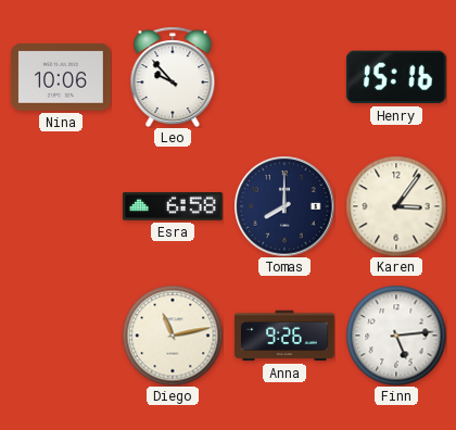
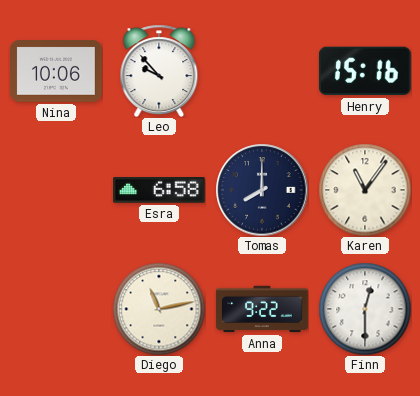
Karen: 3:06 -> 11:06 (365, 190)
Anna: 9:26 -> 9:22 (262, 309)
Finn: 5:14 -> 12:30 (365, 309)
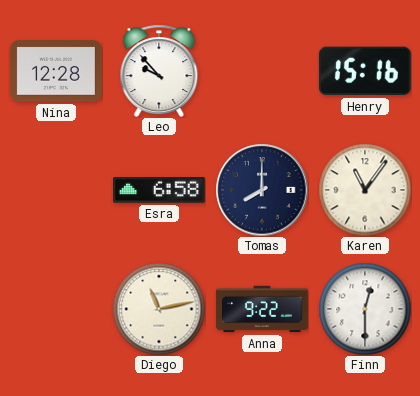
Nina: 10:06 -> 12:28 (56, 71)
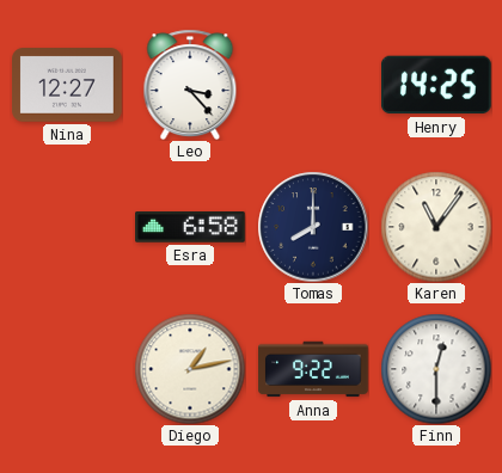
Nina: 12:28 -> 12:27 (67, 85)
Leo: 9:53 -> 3:23 (190, 85)
Henry: 15:16 -> 14:25 (436, 85)
Diego: 11:13 -> 1:13 (190, 369)
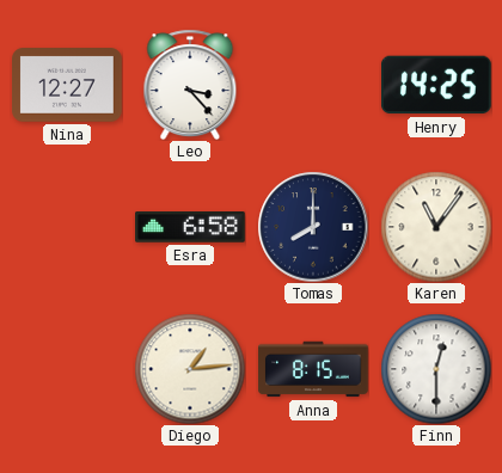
Diego: 1:13 -> 1:14 (190, 369)
Anna: 9:22 -> 8:15 (313, 369)
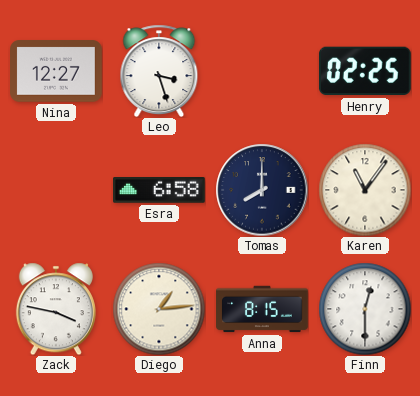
Leo: 3:23 -> 3:27 (159, 71)
Henry: 14:25 -> 02:25 (365, 71)
Zack: none -> 3:47 (56, 309)
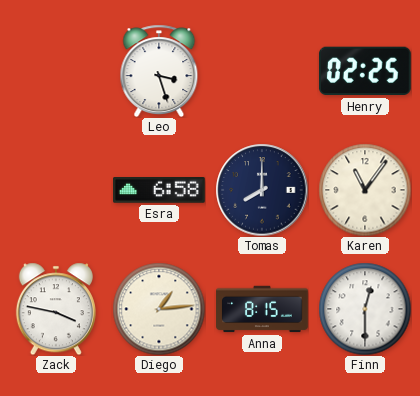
Nina: 12:27 -> none (56, 71)
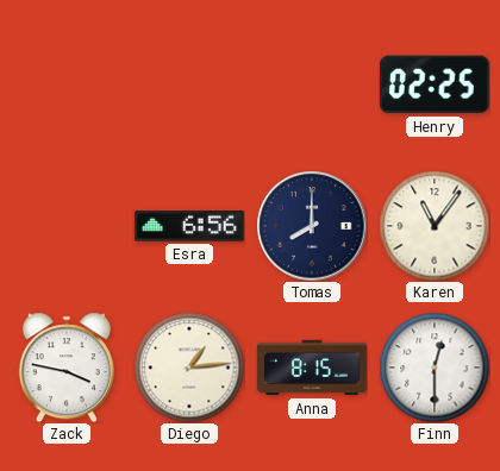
Leo: 3:27 -> none (159, 71)
Esra: 6:58 -> 6:56 (190, 226)
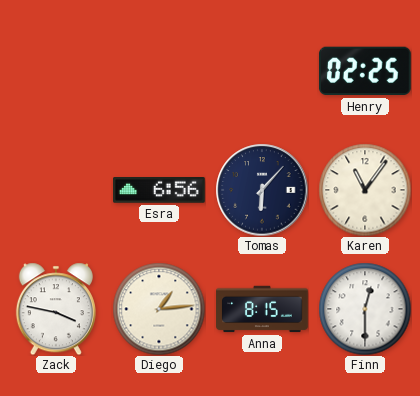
Tomas: 8:00 -> 6:07 (262, 190)
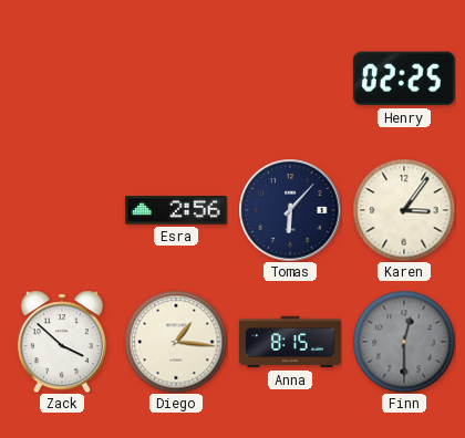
Esra: 6:56 -> 2:56 (177, 210)
Karen: 11:06 -> 3:06 (404, 210)
Zack: 3:47 -> 3:52 (62, 342)
Diego: 1:14 -> 1:16 (176, 342)
Finn dial: white -> grey (404, 342)
